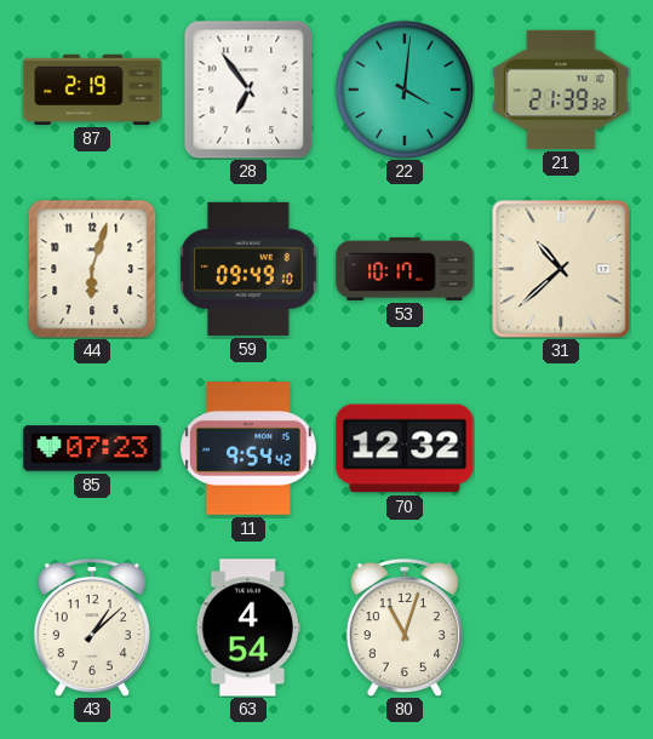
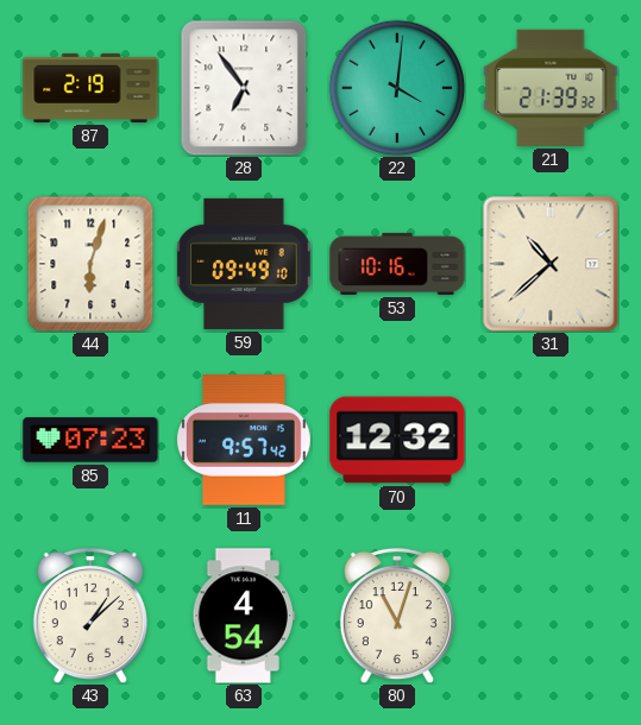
53: 10:17 -> 10:16 (397, 264)
11: 9:54 -> 9:57 (244, 440)
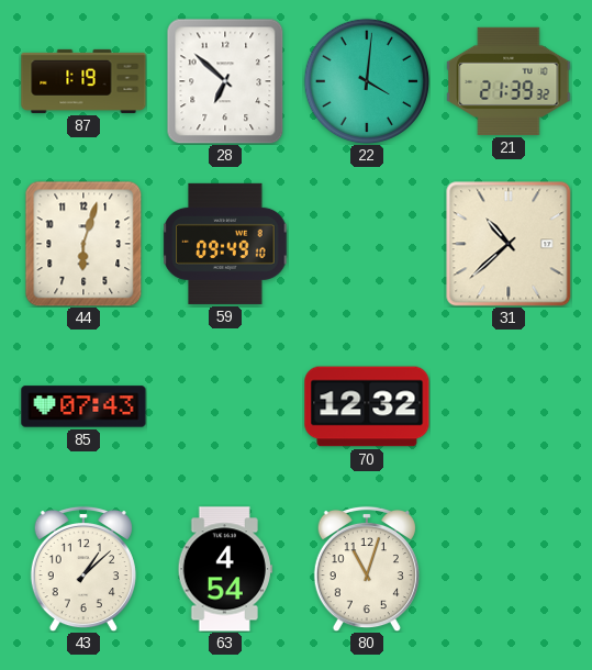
87: 2:19 -> 1:19 (83, 81)
28: 6:54 -> 6:52 (225, 81)
53: 10:16 -> none (397, 264)
85: 07:23 -> 07:43 (83, 406)
11: 9:57 -> none (244, 440)
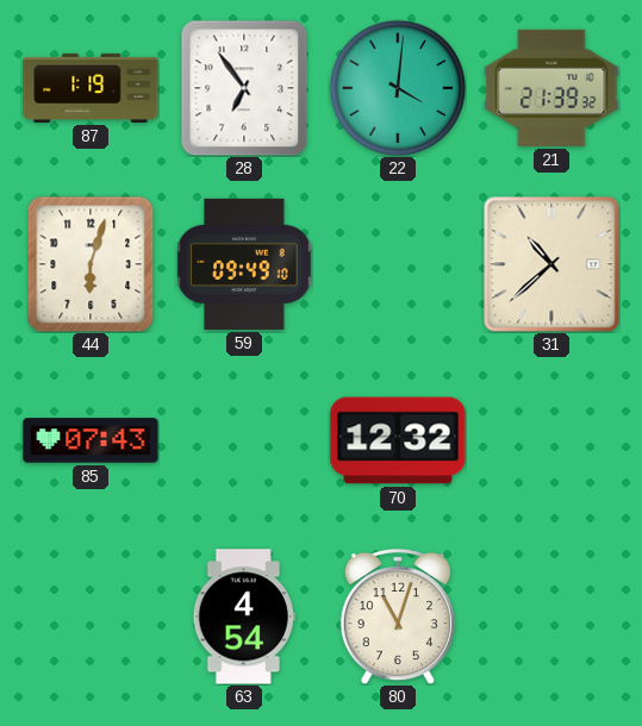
28: 6:52 -> 6:54 (244, 88)
43: 1:08 -> none (83, 569)
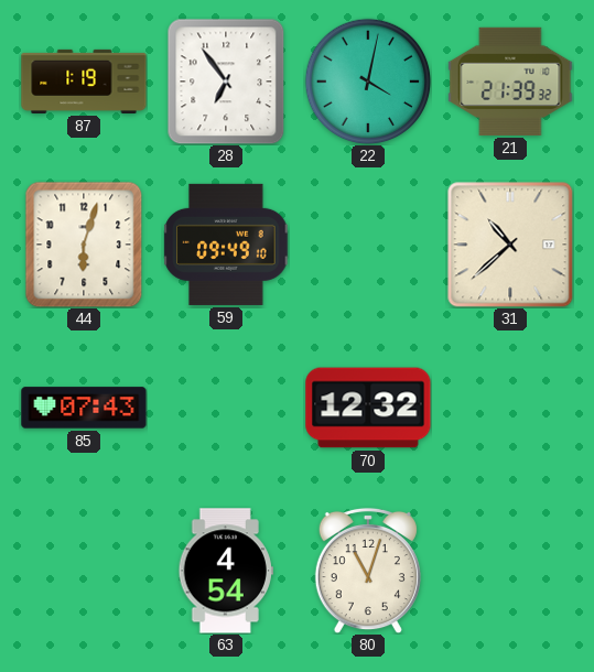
22: 4:01 -> 4:02 (368, 82)
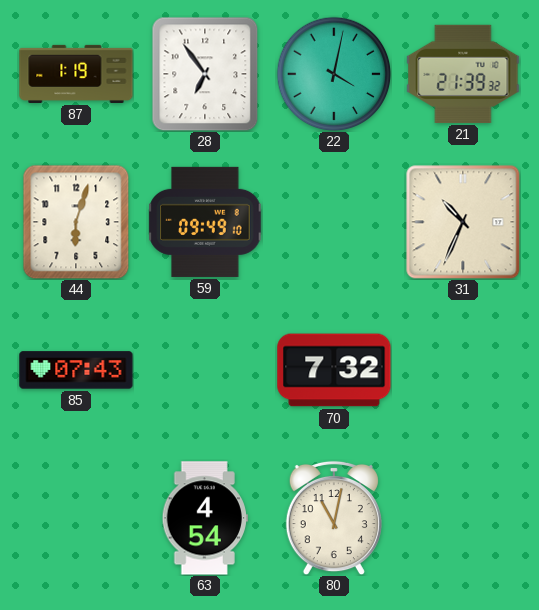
31: 10:38 -> 10:34 (463, 222)
70: 12:32 -> 7:32 (334, 370)
80: 11:03 -> 11:02 (334, 518)
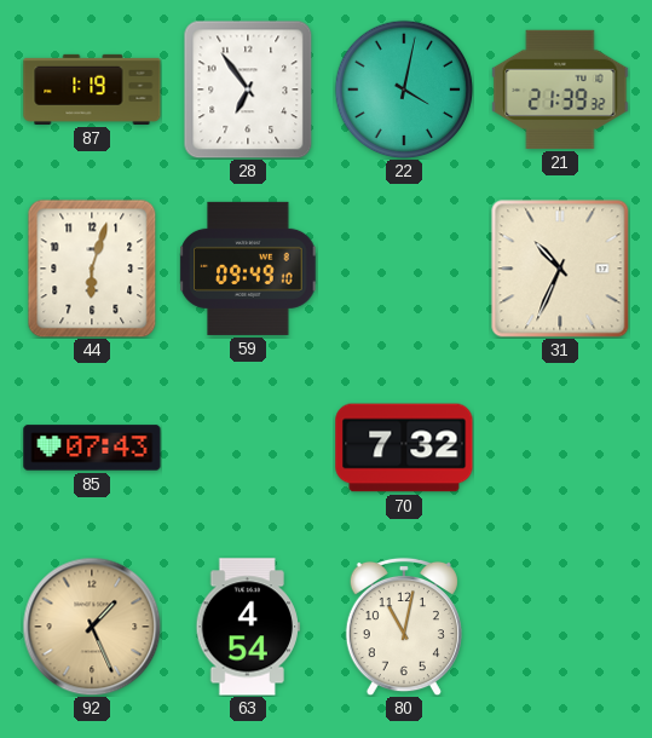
92: none -> 1:26 (92, 627)
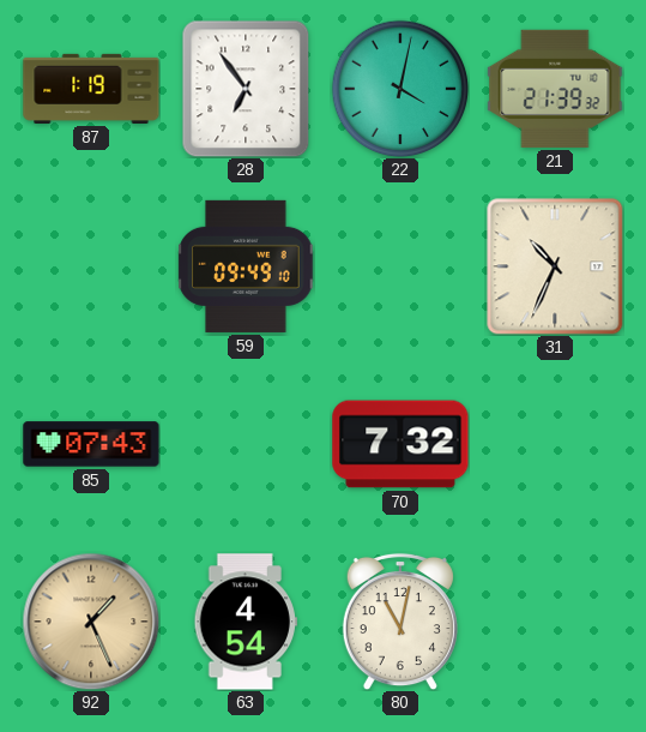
44: 6:03 -> none (92, 269)
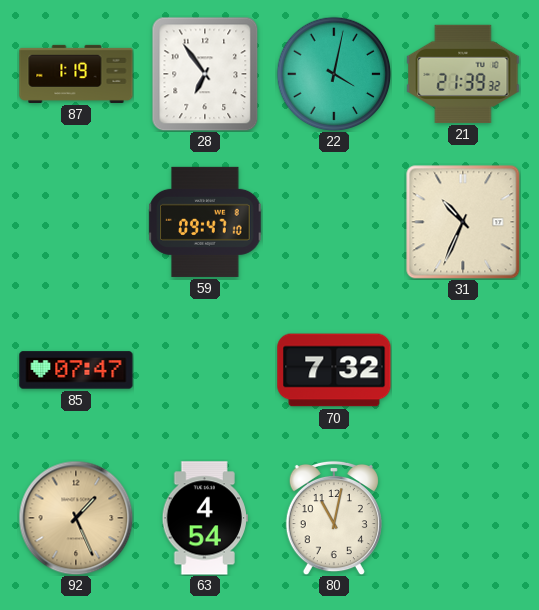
59: 09:49 -> 09:47 (205, 222)
85: 07:43 -> 07:47 (76, 370)
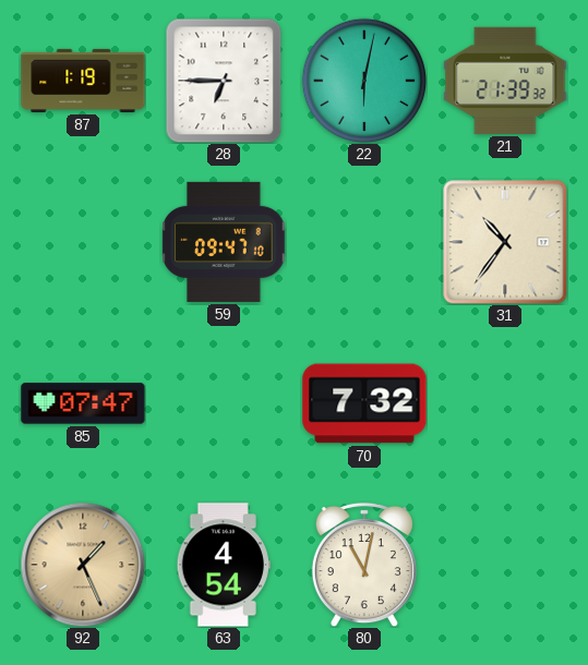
28: 6:54 -> 6:45 (224, 81)
22: 4:02 -> 6:02 (364, 81)
31: 10:34 -> 10:36 (505, 242)
